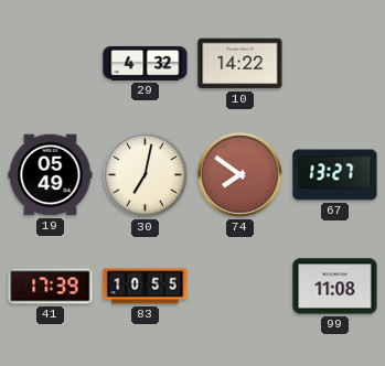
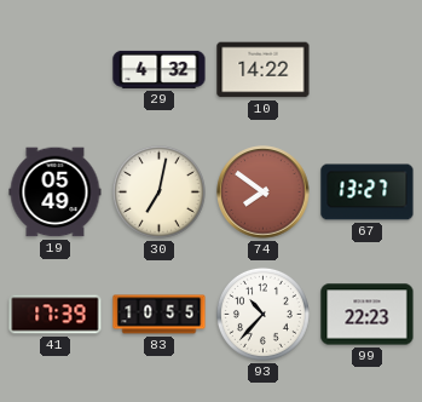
93: none -> 10:37 (262, 314)
99: 11:08 -> 22:23 (368, 315)
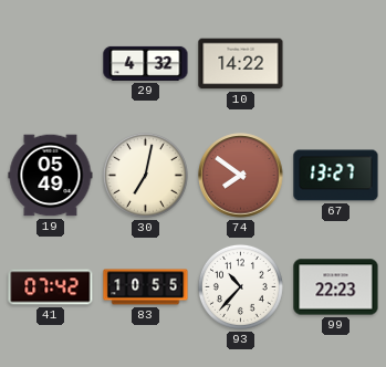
41: 17:39 -> 07:42 (51, 287)
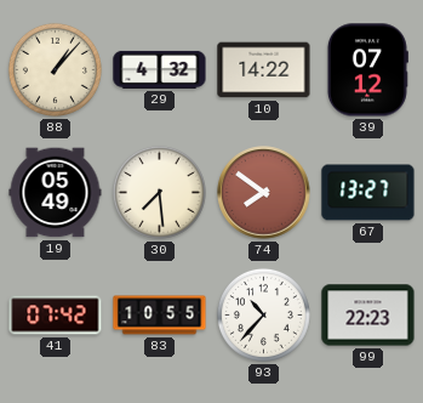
88: none -> 1:07 (55, 69)
39: none -> 07:12 (367, 70)
30: 7:02 -> 7:29 (159, 192)
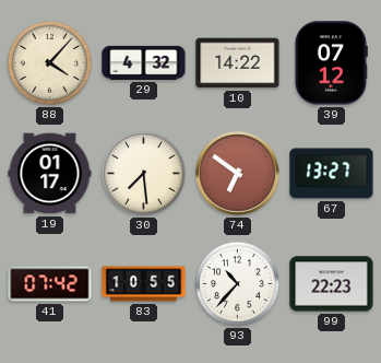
88: 1:07 -> 4:07 (49, 62)
19: 05:49 -> 01:17 (50, 174)
74: 7:51 -> 6:51 (238, 174)
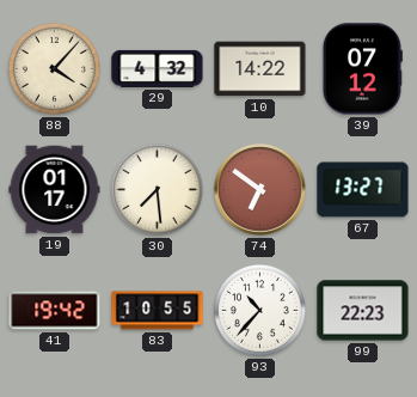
41: 07:42 -> 19:42 (55, 311)
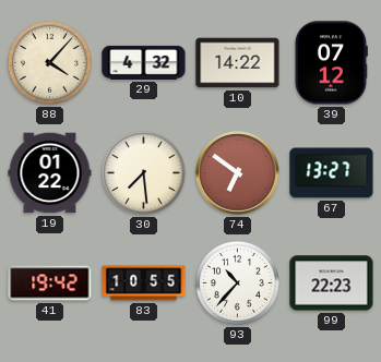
19: 01:17 -> 01:22 (50, 173)
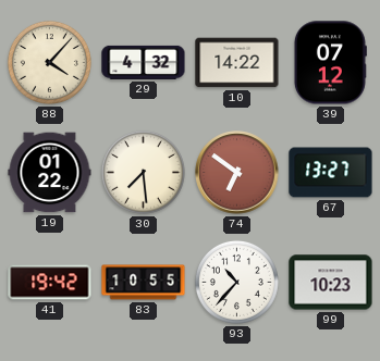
99: 22:23 -> 10:23 (331, 283)
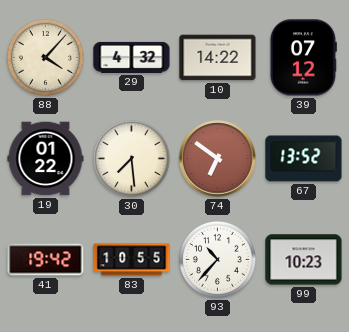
67: 13:27 -> 13:52 (304, 159)
